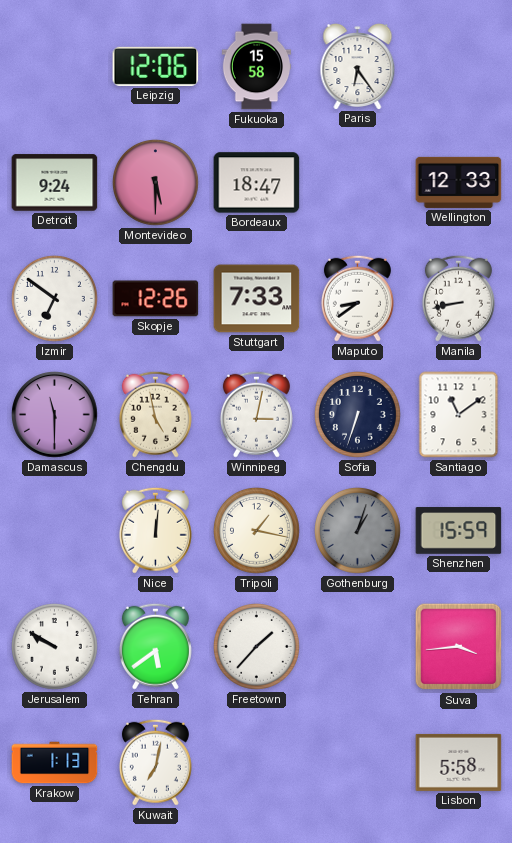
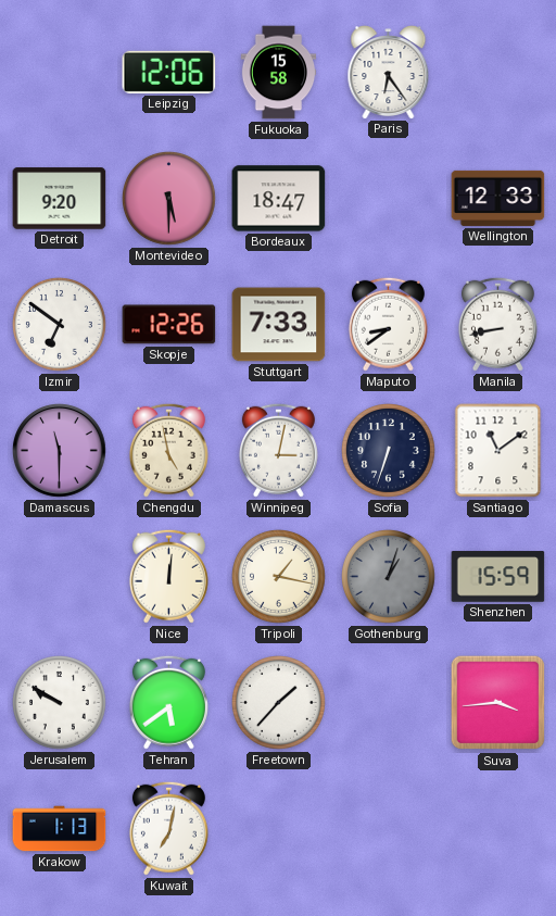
Detroit: 9:24 -> 9:20 (60, 199)
Lisbon: 5:58 -> none (459, 762)
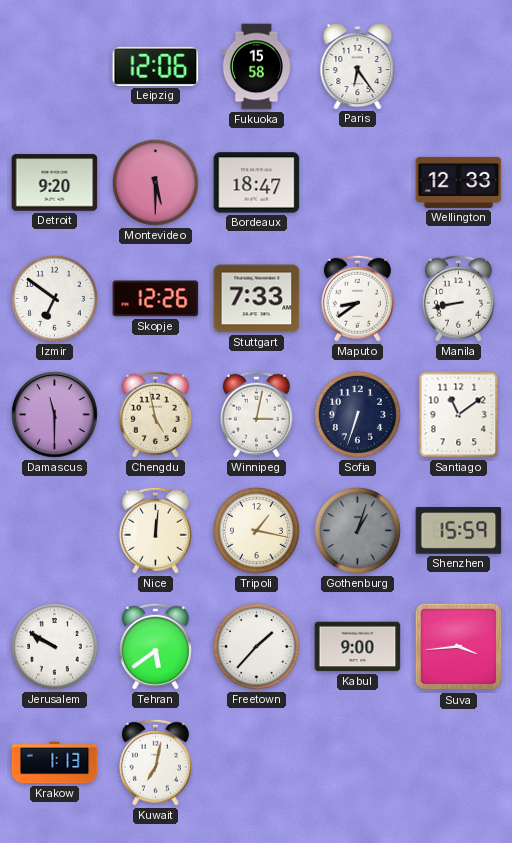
Kabul: none -> 9:00 (358, 647)
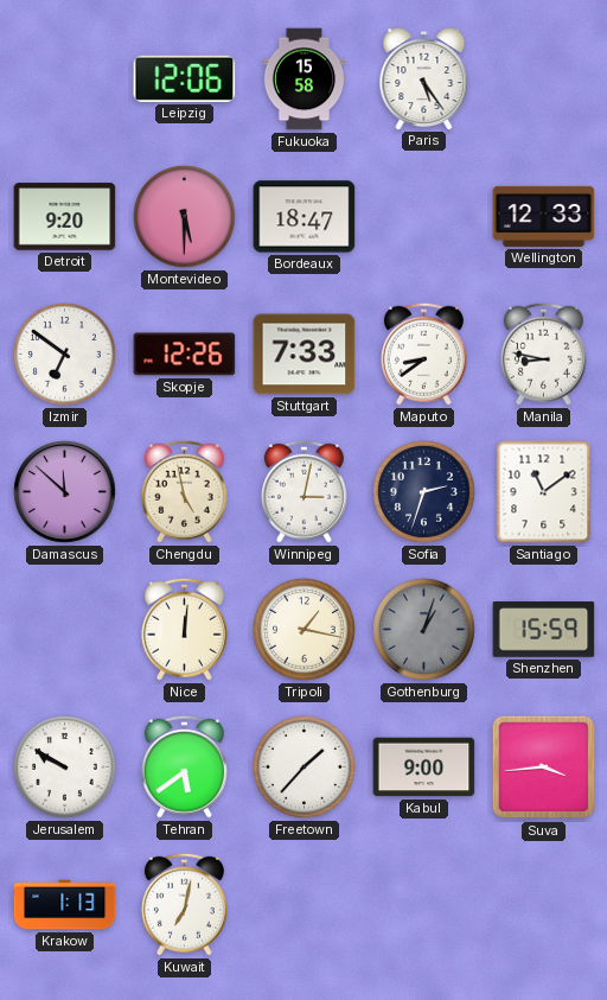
Paris: 6:24 -> 5:24 (424, 79)
Manila: 8:43 -> 8:47 (543, 353)
Damascus: 11:30 -> 11:52 (65, 492)
Sofia: 6:33 -> 2:33 (424, 492)
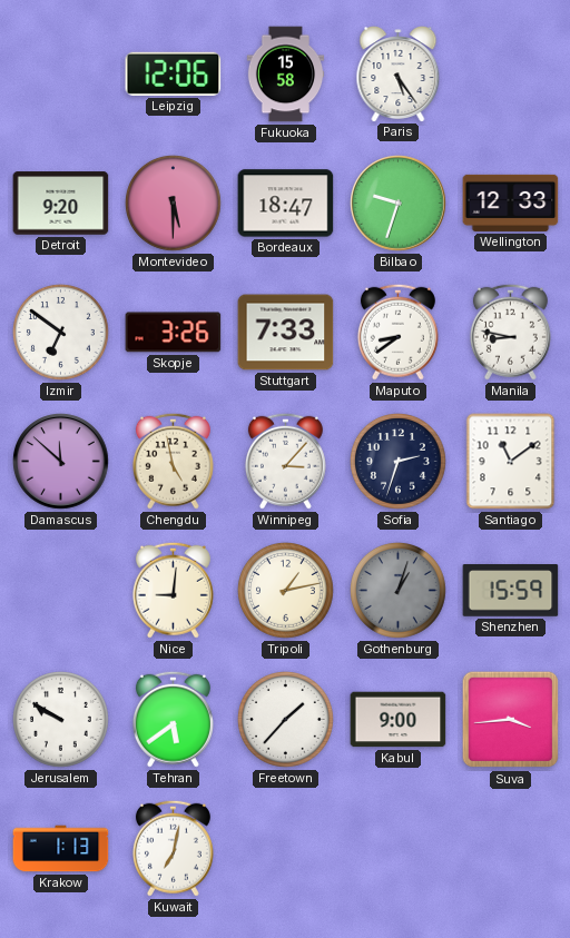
Bilbao: none -> 9:33 (399, 204)
Skopje: 12:26 -> 3:26 (174, 333)
Winnipeg: 3:02 -> 3:07 (285, 461)
Nice: 12:01 -> 9:01 (173, 590)
Tripoli: 1:17 -> 1:13 (286, 591)
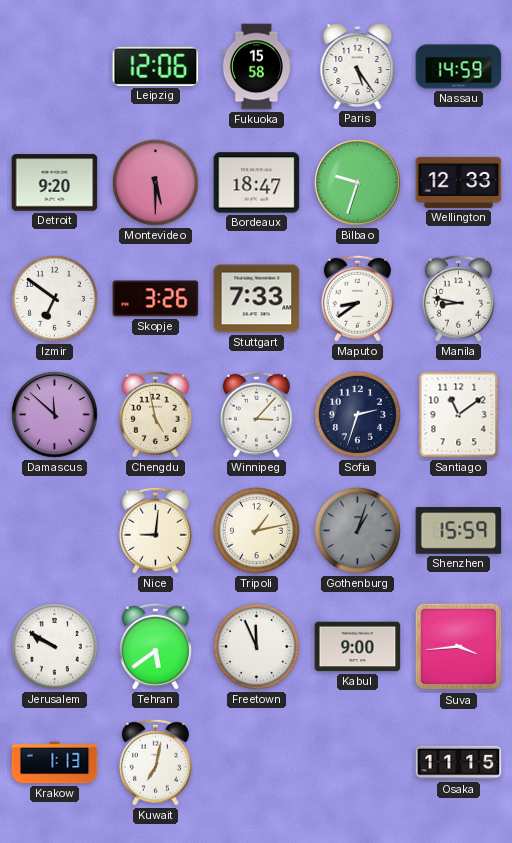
Nassau: none -> 14:59 (459, 67)
Freetown: 1:37 -> 11:56 (257, 647)
Osaka: none -> 11:15 (459, 763)
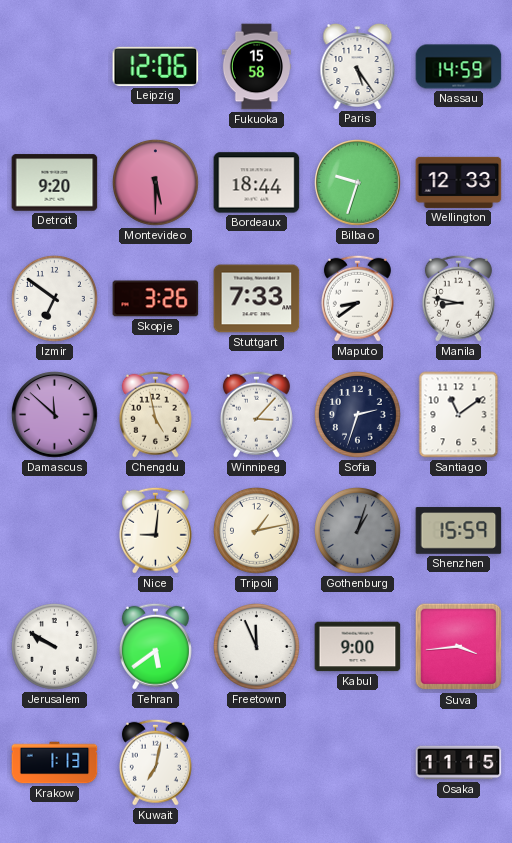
Bordeaux: 18:47 -> 18:44 (257, 183)
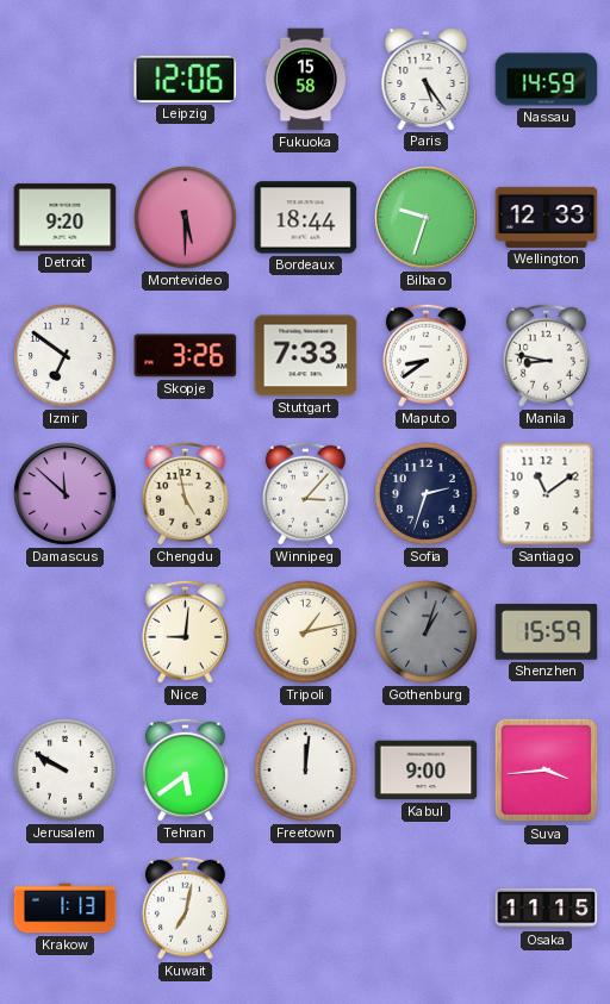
Freetown: 11:56 -> 12:01 (306, 771)
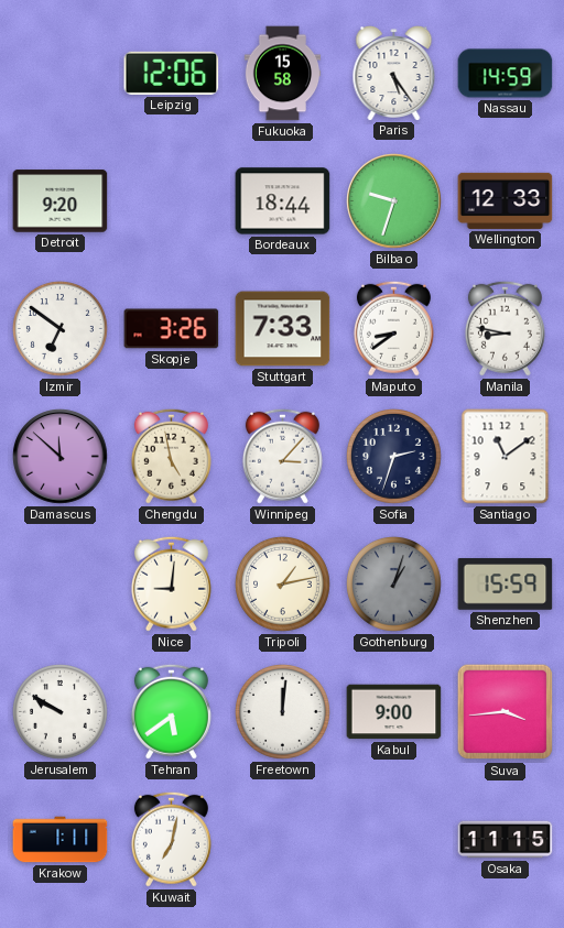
Montevideo: 5:30 -> none (186, 218)
Krakow: 1:13 -> 1:11 (61, 840)
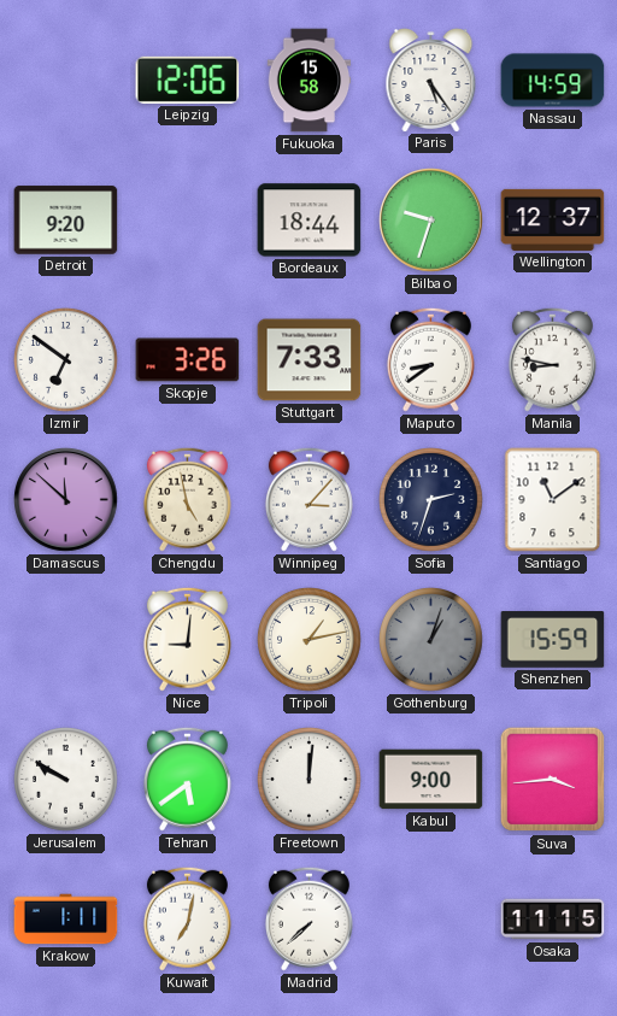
Wellington: 12:33 -> 12:37 (553, 219)
Madrid: none -> 7:38 (308, 918)
